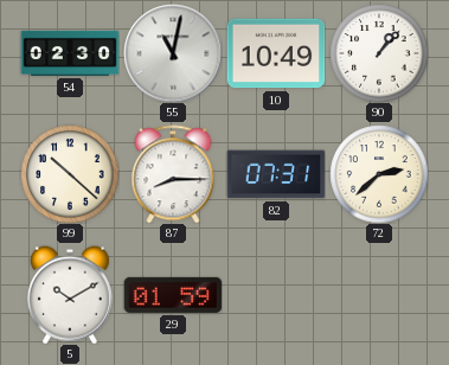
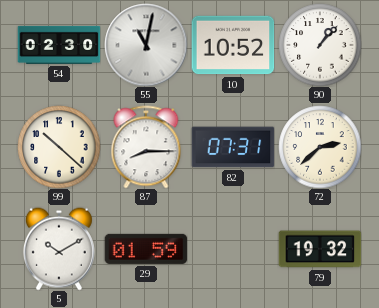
10: 10:49 -> 10:52 (233, 45)
79: none -> 19:32 (320, 249)
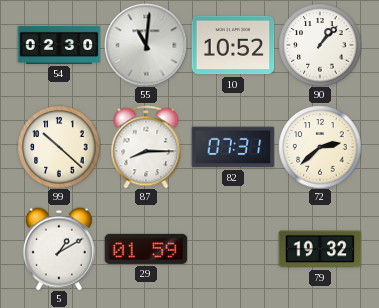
55: 11:02 -> 11:01 (146, 45)
5: 10:10 -> 1:10 (59, 249)
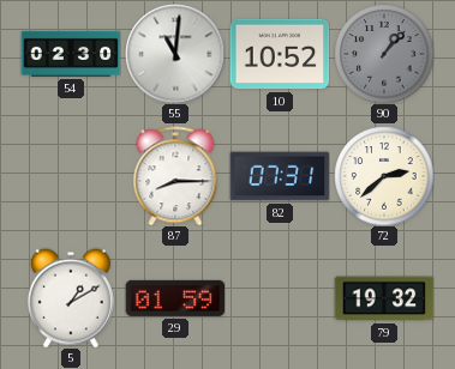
90 dial: white -> grey (384, 54)
99: 10:22 -> none (59, 147)
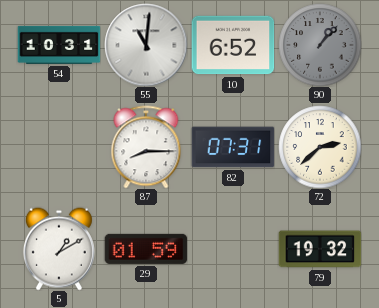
54: 02:30 -> 10:31 (59, 45)
10: 10:52 -> 6:52 (233, 45)
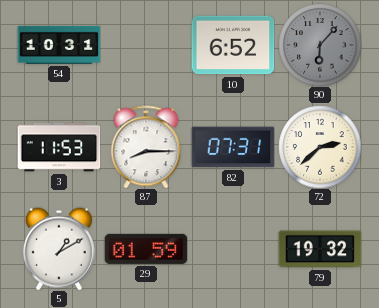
55: 11:01 -> none (146, 45)
90: 1:07 -> 6:07 (320, 45)
3: none -> 11:53 (59, 147)
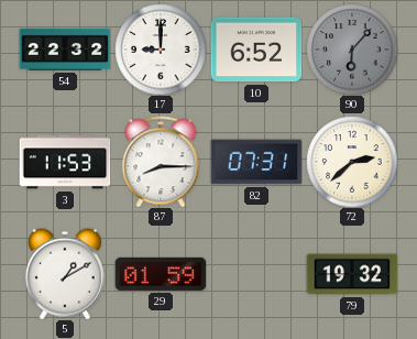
54: 10:31 -> 22:32 (65, 50)
17: none -> 9:00 (161, 50)
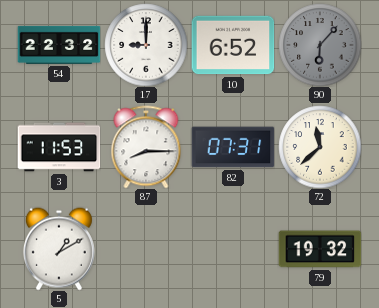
72: 2:38 -> 11:38 (320, 147)
29: 01:59 -> none (161, 274)
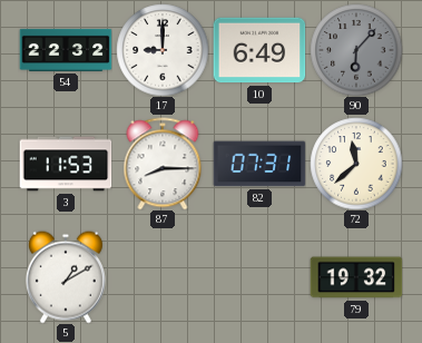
10: 6:52 -> 6:49 (259, 50)
